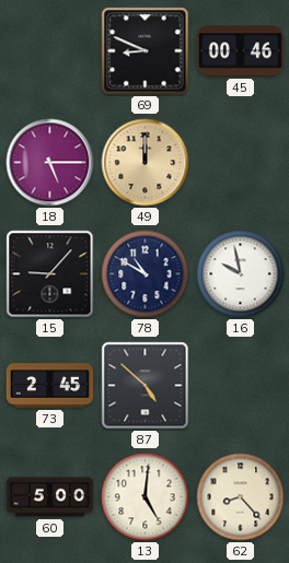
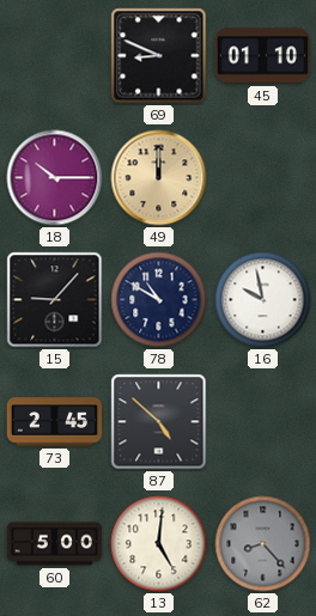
45: 00:46 -> 01:10 (262, 56)
18: 5:15 -> 10:15 (55, 178)
62 dial: cream -> grey (263, 544)
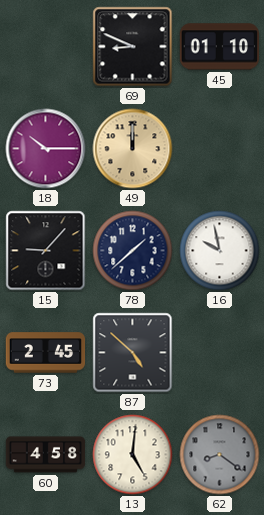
78: 10:50 -> 1:38 (133, 251)
60: 5:00 -> 4:58 (46, 455)
62: 8:23 -> 8:21 (220, 455)
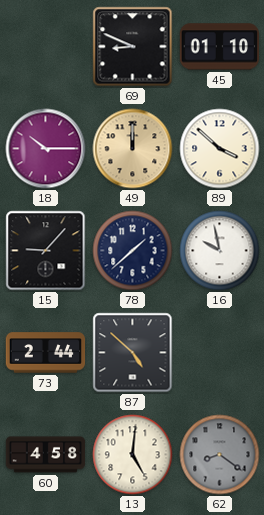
89: none -> 3:52 (220, 149)
73: 2:45 -> 2:44 (46, 353)
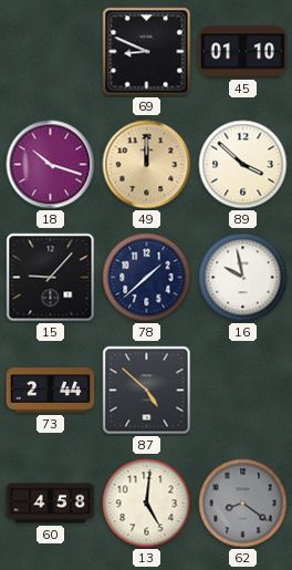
18: 10:15 -> 10:18 (51, 165)
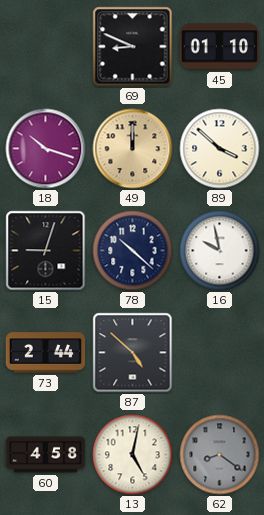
15: 9:07 -> 9:03 (46, 251)
78: 1:38 -> 10:22 (133, 251)
13: 5:01 -> 5:02 (133, 455)
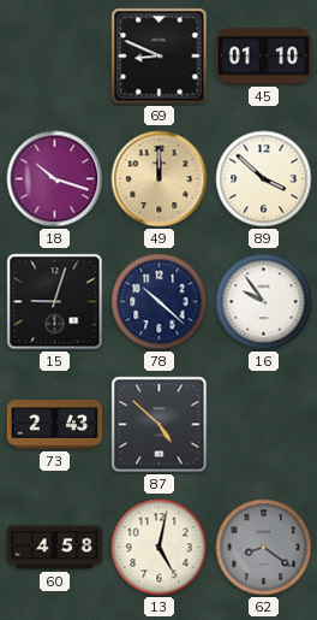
16: 9:58 -> 9:54 (264, 302)
73: 2:44 -> 2:43 (55, 425)
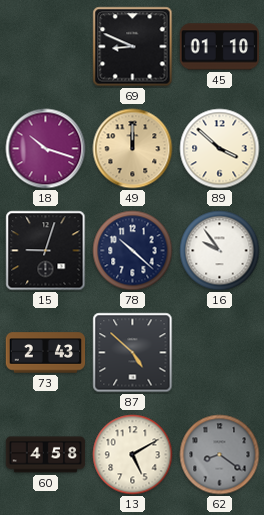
13: 5:02 -> 5:10 (133, 455)
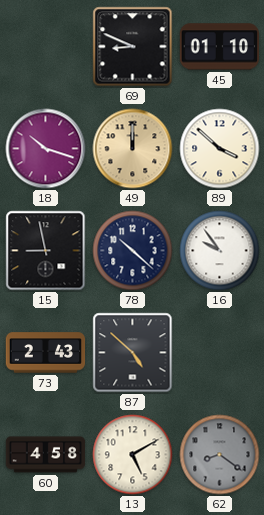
15: 9:03 -> 8:58 (46, 251)
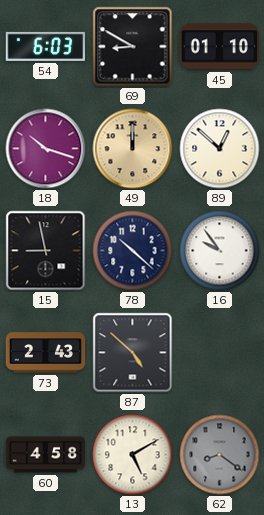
54: none -> 6:03 (46, 46)
69: 8:49 -> 8:50 (133, 47)
89: 3:52 -> 12:52 (220, 149)
